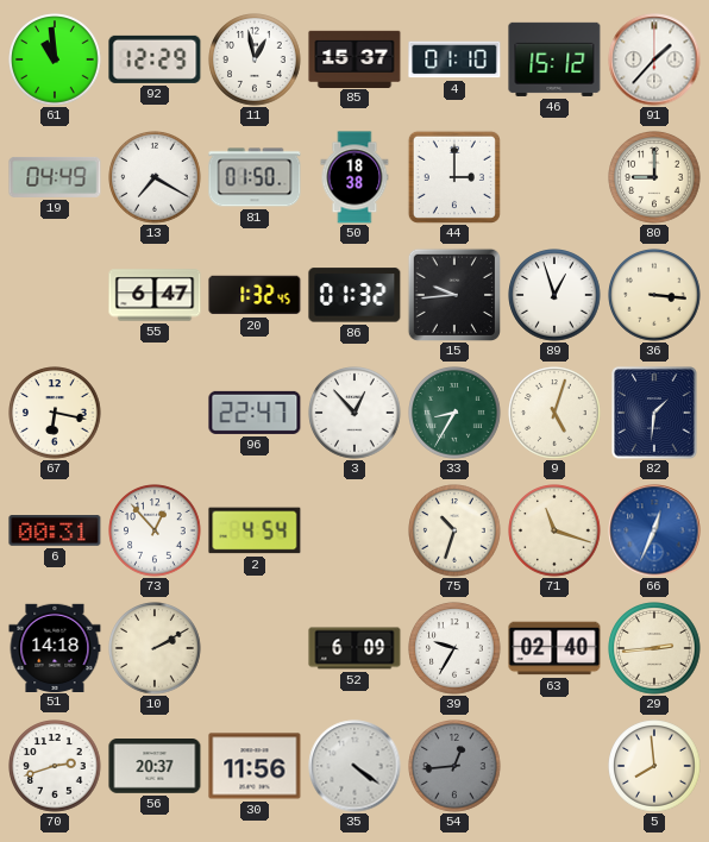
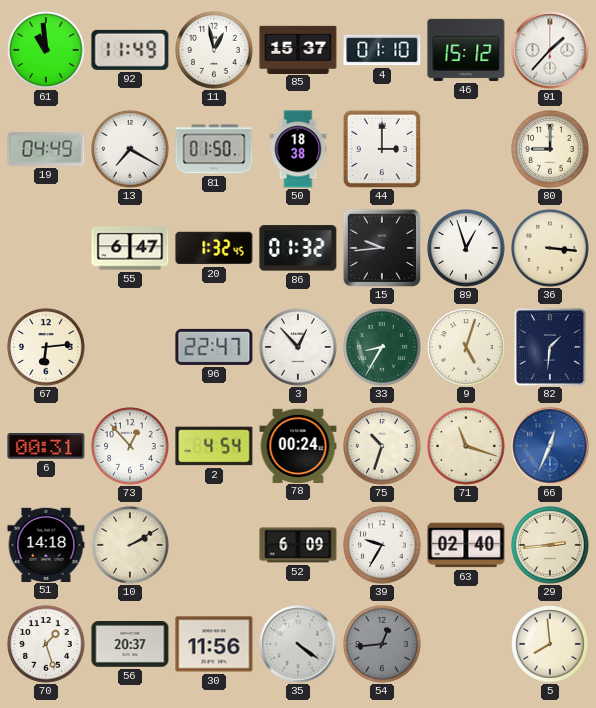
92: 12:29 -> 11:49 (130, 50)
67: 6:17 -> 6:14 (46, 347)
78: none -> 00:24 (298, 445)
70: 2:42 -> 1:27 (46, 644)
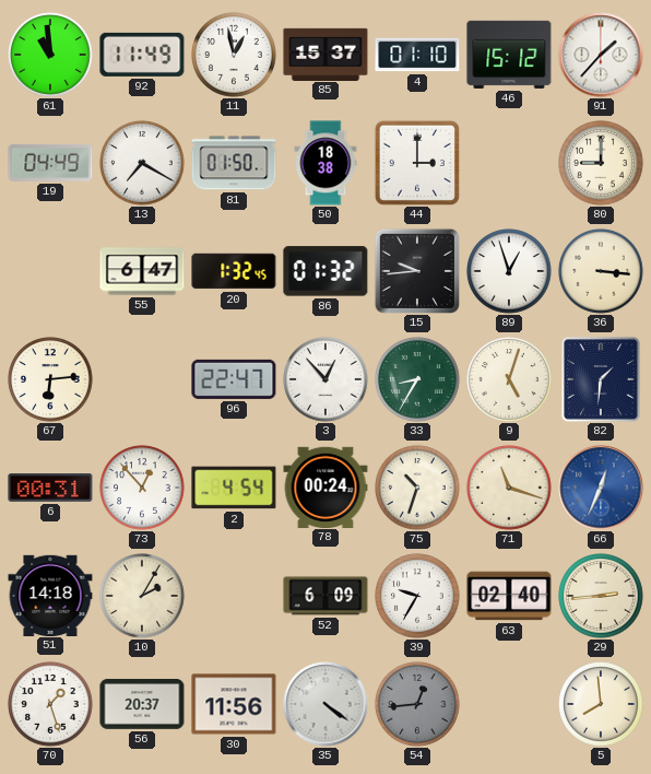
10: 2:10 -> 2:05 (142, 596)
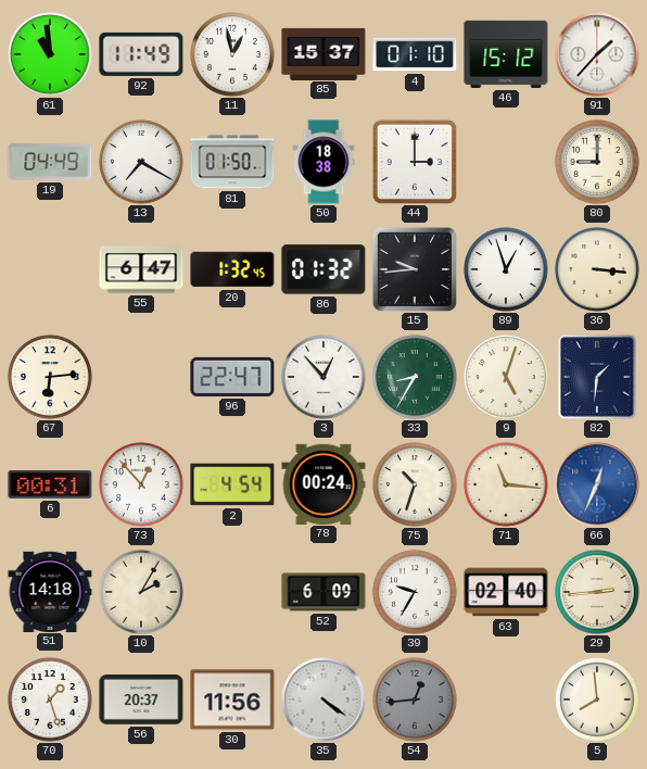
71: 11:18 -> 11:16 (506, 484)
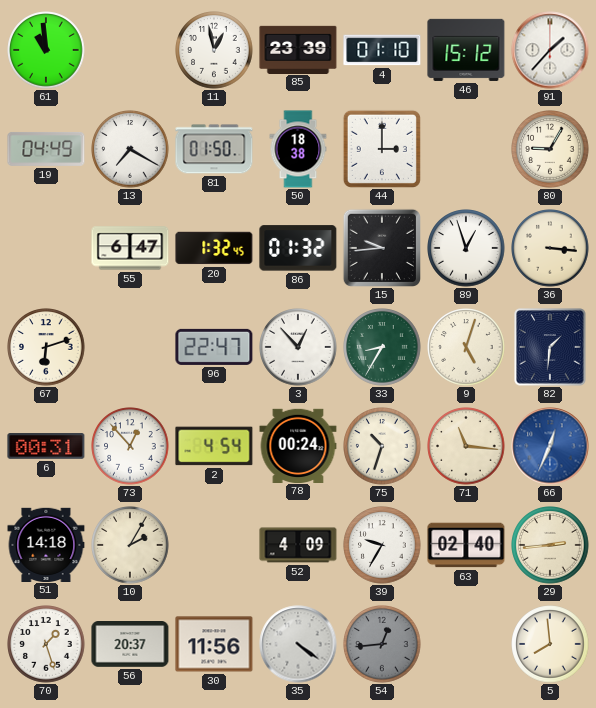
92: 11:49 -> none (141, 54)
85: 15:37 -> 23:39 (298, 49)
80: 9:00 -> 9:05 (550, 149)
67: 6:14 -> 6:12 (46, 347)
52: 6:09 -> 4:09 (298, 545)
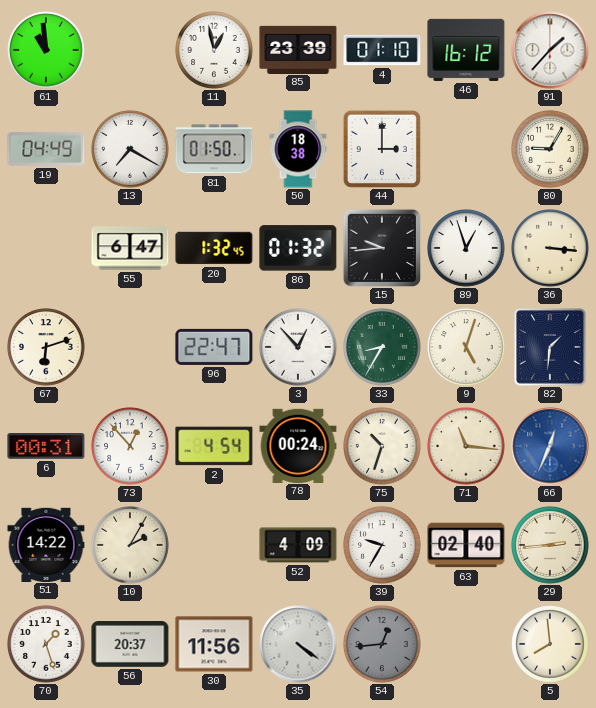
46: 15:12 -> 16:12 (466, 50)
51: 14:18 -> 14:22 (46, 544)
